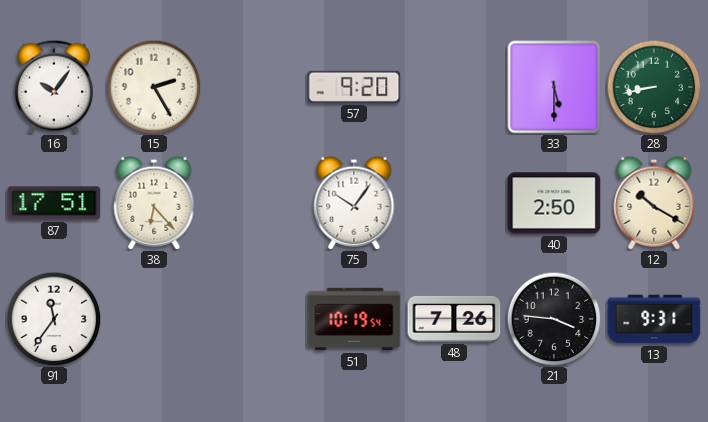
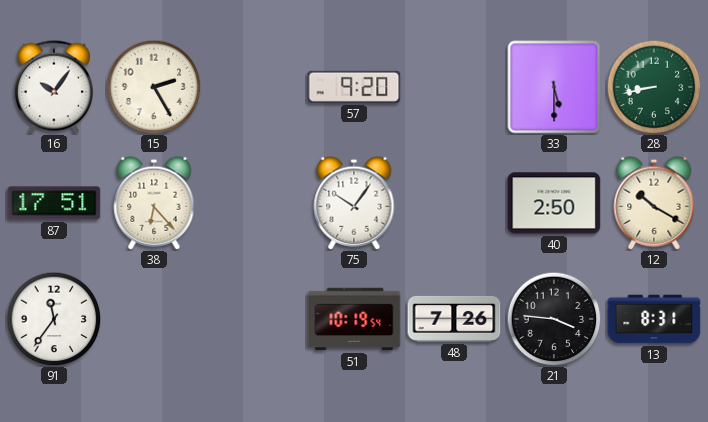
13: 9:31 -> 8:31 (654, 319)
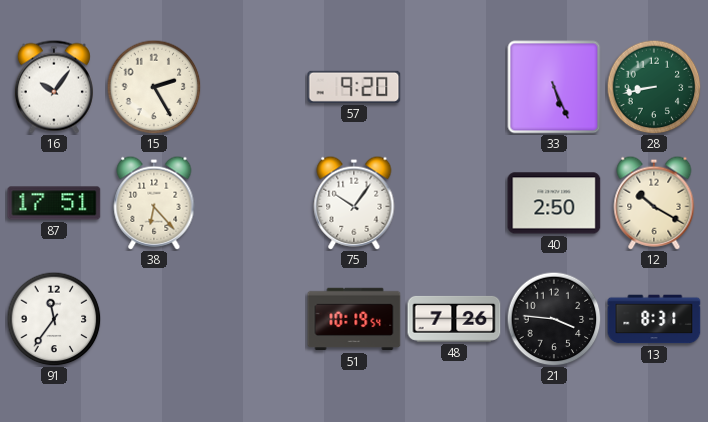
33: 5:30 -> 5:26 (554, 87)
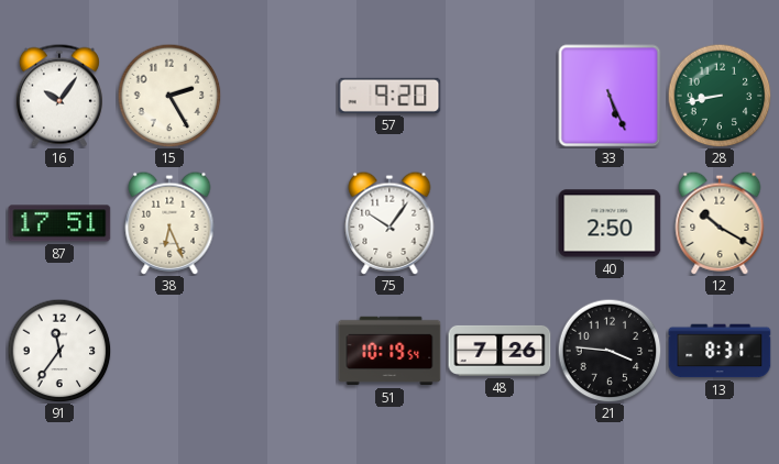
38: 6:23 -> 6:26 (169, 223)
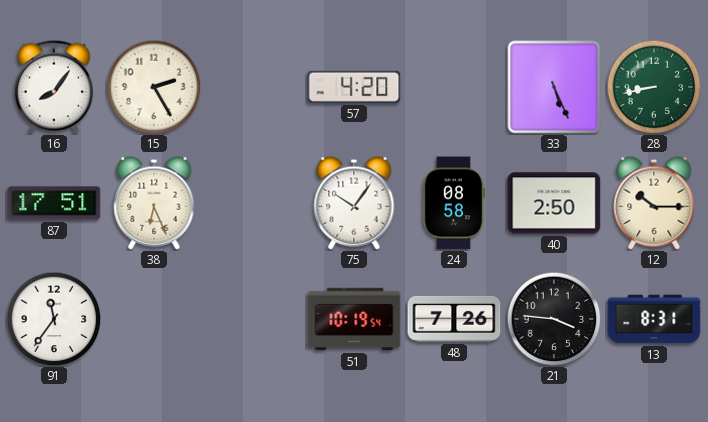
16: 10:06 -> 8:06 (54, 87)
57: 9:20 -> 4:20 (354, 87)
24: none -> 08:58 (454, 203)
12: 10:20 -> 10:15 (654, 203)
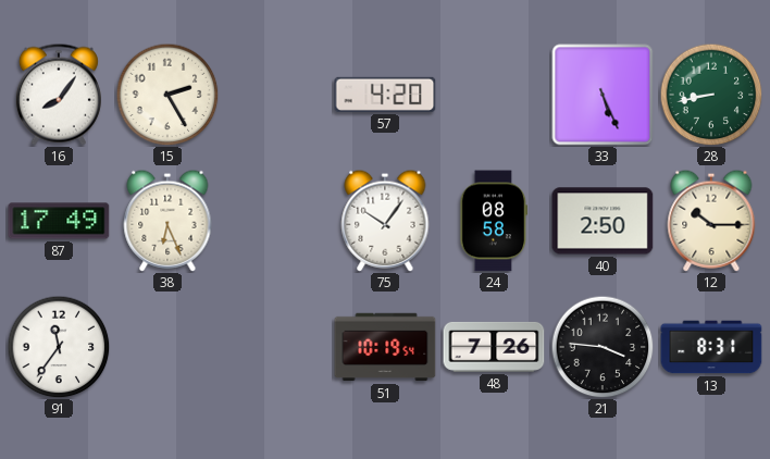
87: 17:51 -> 17:49 (59, 221)
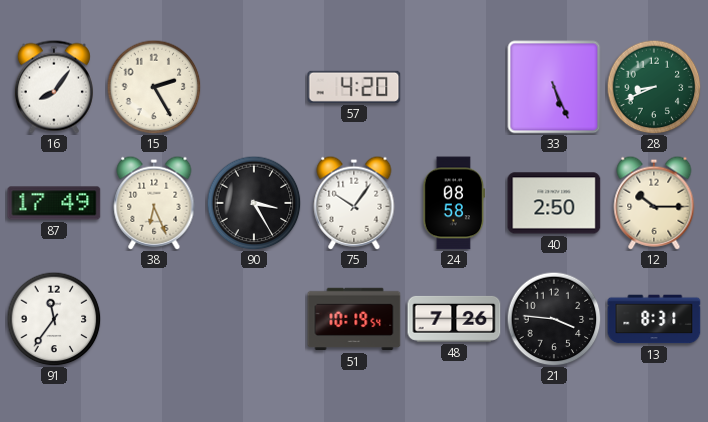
28: 8:43 -> 8:41 (654, 87)
90: none -> 3:25 (254, 203)
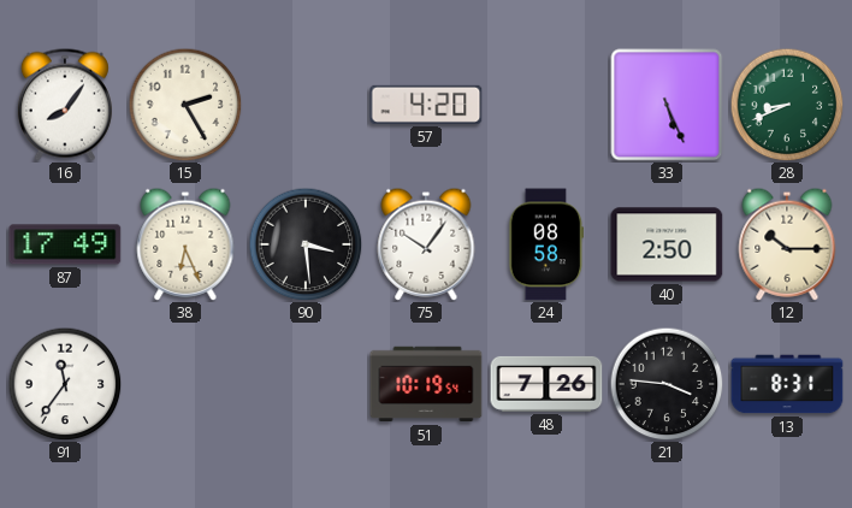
90: 3:25 -> 3:29 (306, 244)
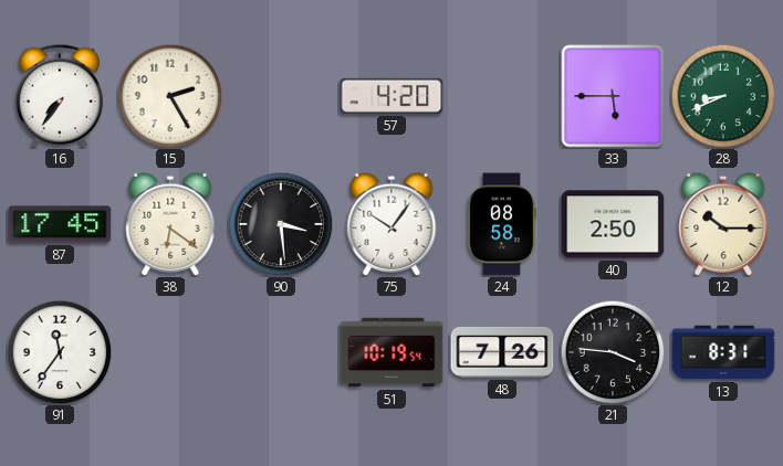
16: 8:06 -> 7:36 (60, 96)
33: 5:26 -> 5:45 (613, 96)
87: 17:49 -> 17:45 (60, 224)
38: 6:26 -> 6:21 (170, 224)
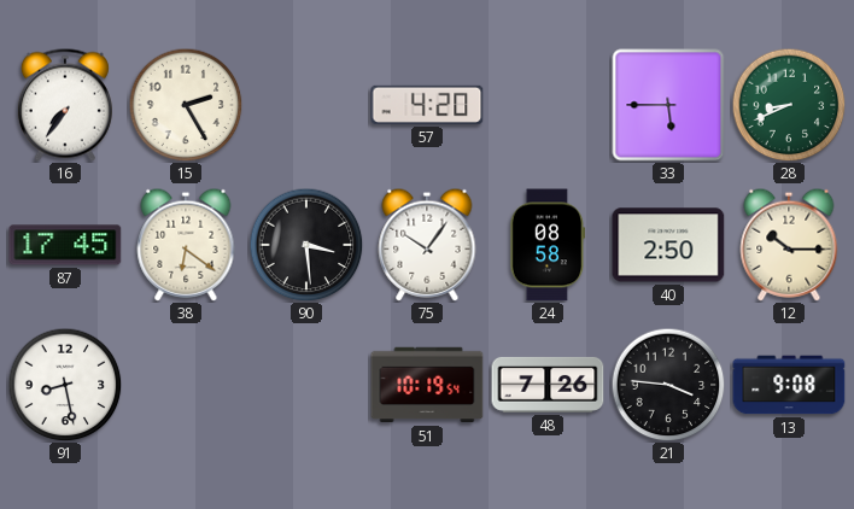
91: 11:36 -> 8:28 (65, 385)
13: 8:31 -> 9:08 (789, 385)
